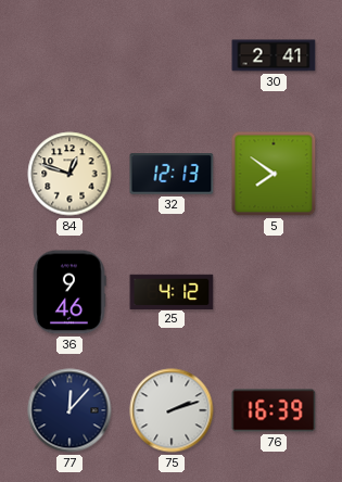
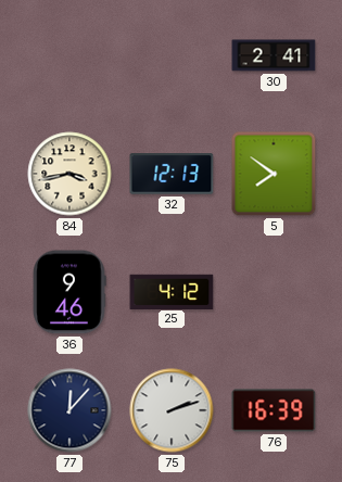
84: 12:48 -> 3:43 (69, 174)
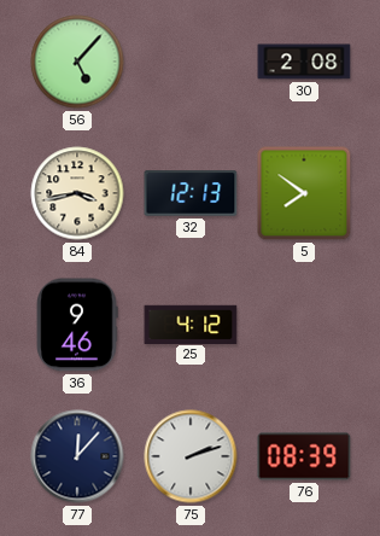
56: none -> 5:07 (77, 62)
30: 2:41 -> 2:08 (304, 62)
76: 16:39 -> 08:39 (304, 456)
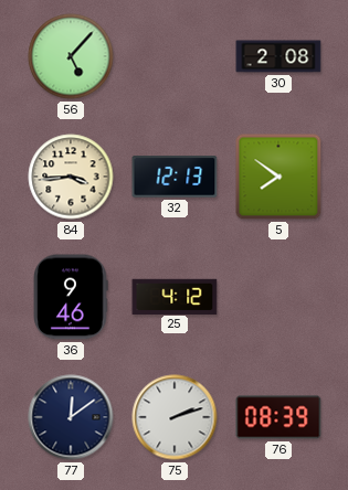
84: 3:43 -> 3:44 (71, 177)
77: 12:07 -> 12:09 (71, 417)
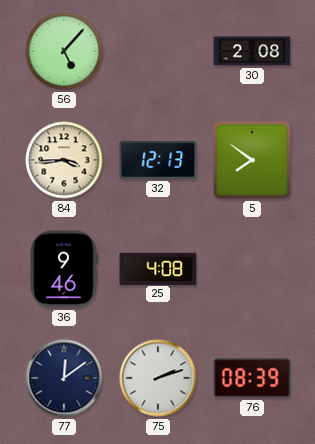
25: 4:12 -> 4:08 (158, 268)
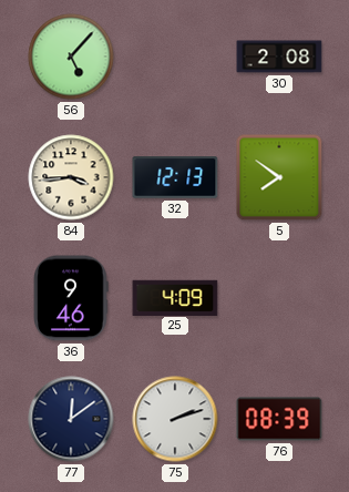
25: 4:08 -> 4:09 (175, 297)
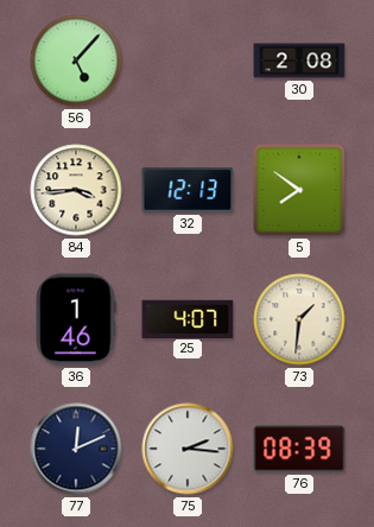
36: 9:46 -> 1:46 (76, 319)
25: 4:09 -> 4:07 (188, 318)
73: none -> 1:31 (299, 319)
77: 12:09 -> 12:11 (76, 449)
75: 2:12 -> 2:16 (188, 449)
